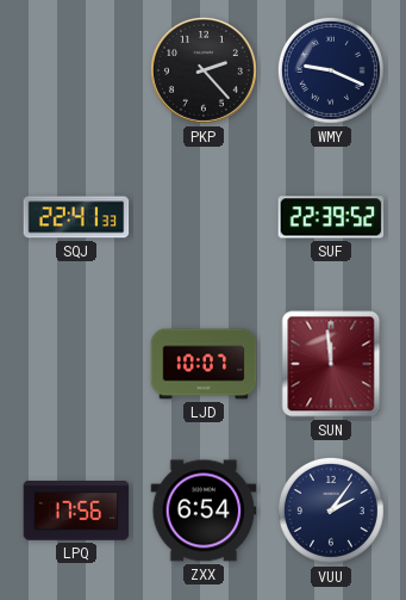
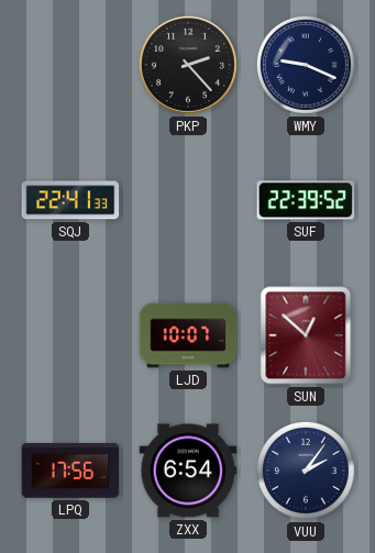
SUN: 11:59 -> 12:52 (306, 335)
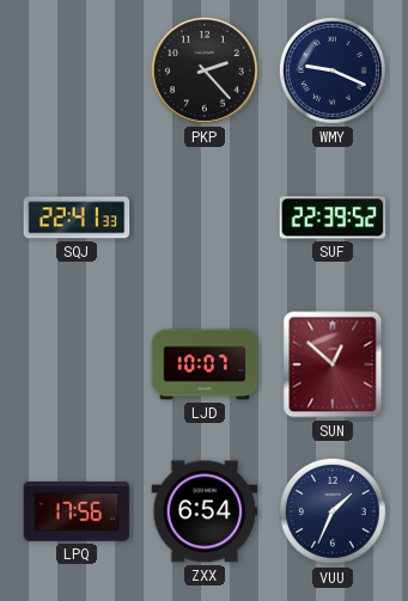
VUU: 2:06 -> 1:34 (333, 511)
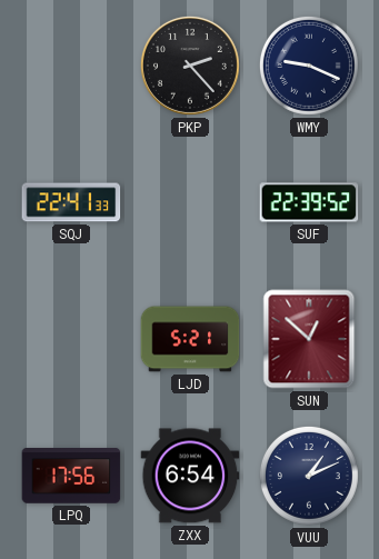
LJD: 10:07 -> 5:21 (190, 339)
VUU: 1:34 -> 1:11 (309, 476)
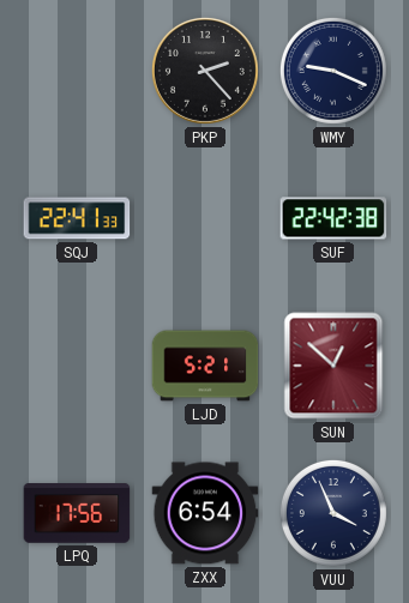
SUF: 22:39 -> 22:42 (333, 218)
VUU: 1:11 -> 3:56 (333, 513)
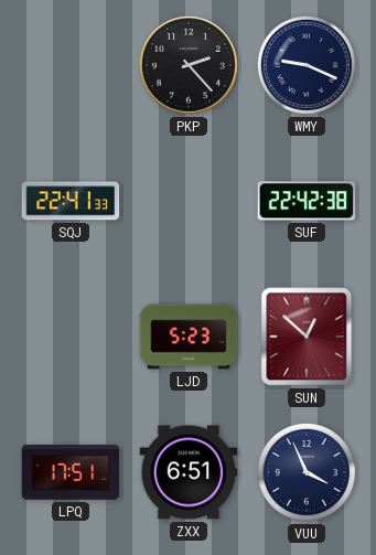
LJD: 5:21 -> 5:23 (189, 337)
LPQ: 17:56 -> 17:51 (71, 473)
ZXX: 6:54 -> 6:51 (189, 472)
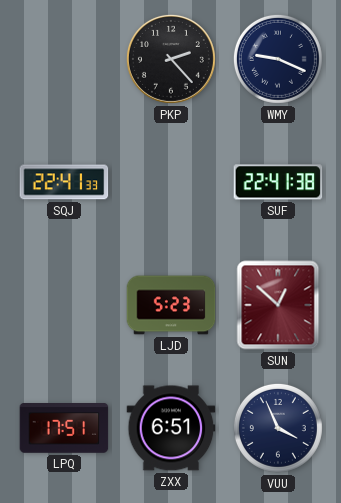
SUF: 22:42 -> 22:41 (278, 182)
